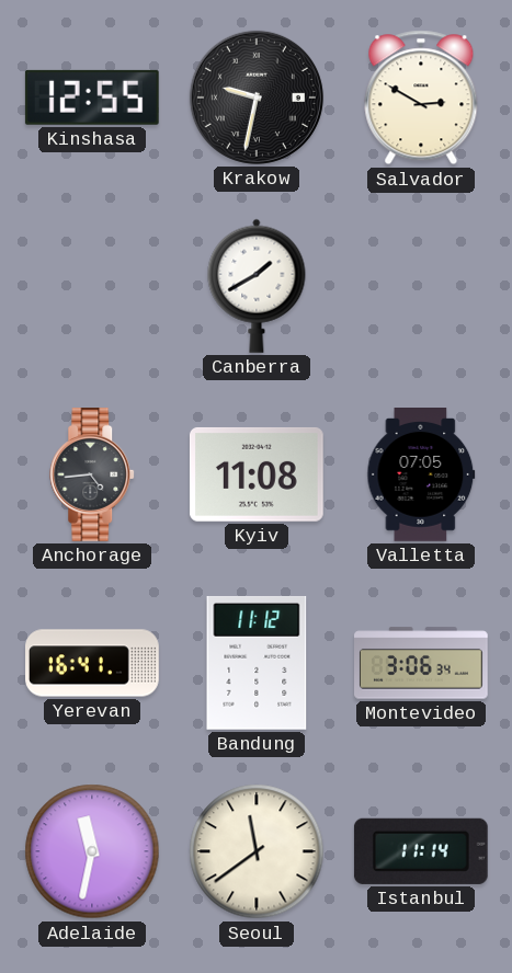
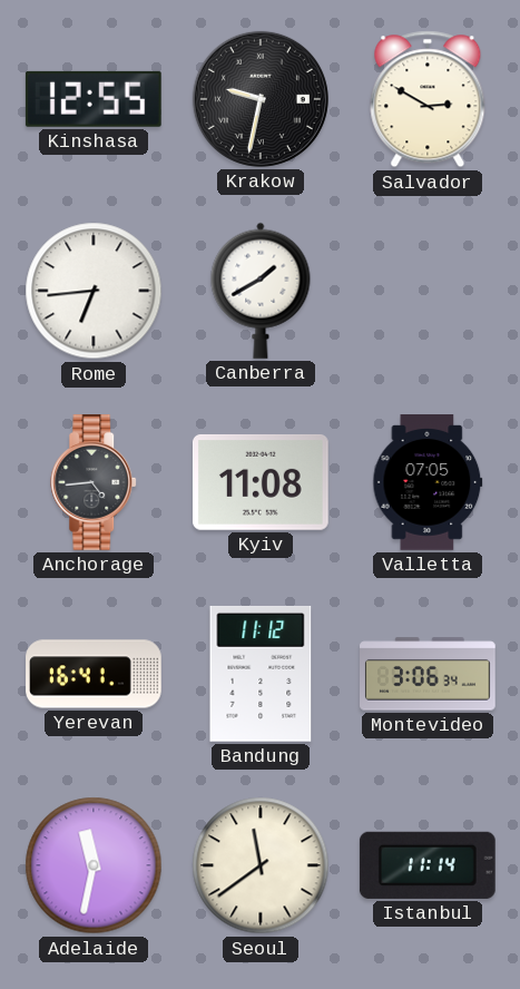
Rome: none -> 6:44 (94, 291)
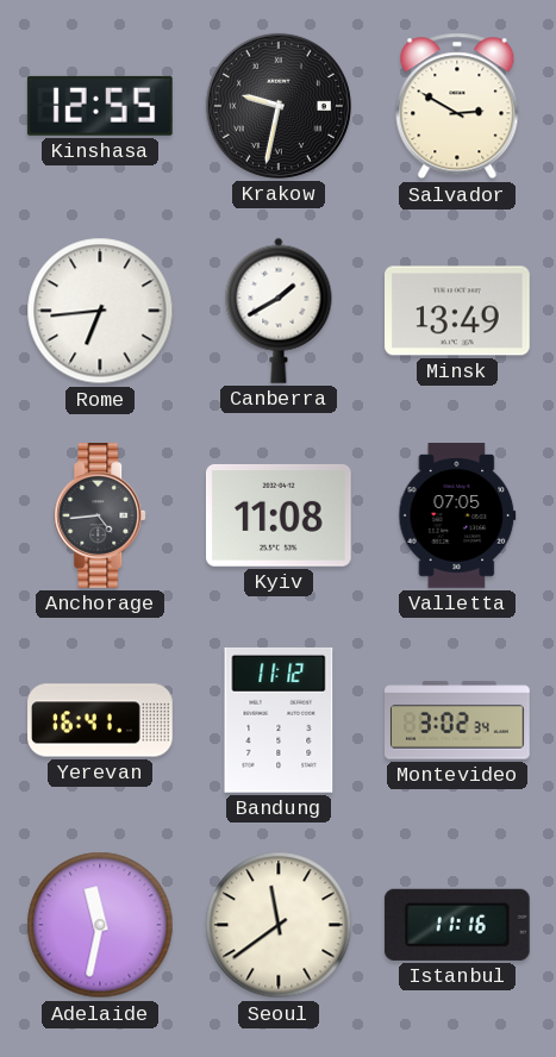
Minsk: none -> 13:49 (458, 311)
Montevideo: 3:06 -> 3:02 (458, 720)
Istanbul: 11:14 -> 11:16 (457, 925)
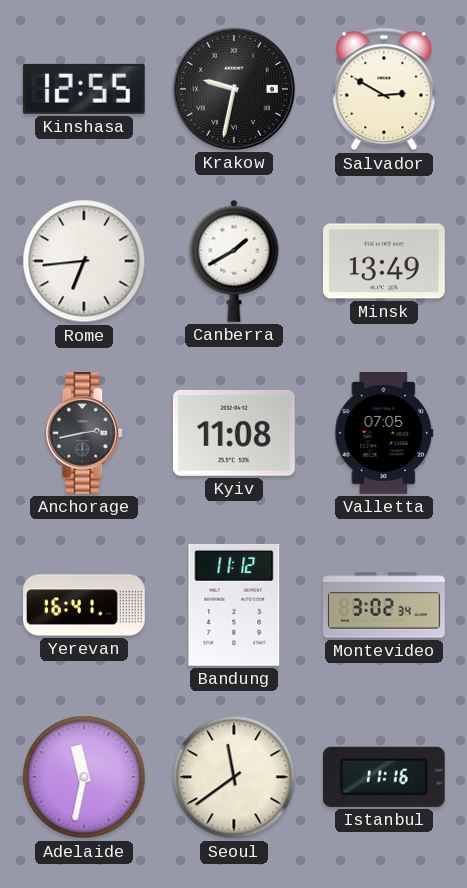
Anchorage: 4:44 -> 2:43 (85, 434)
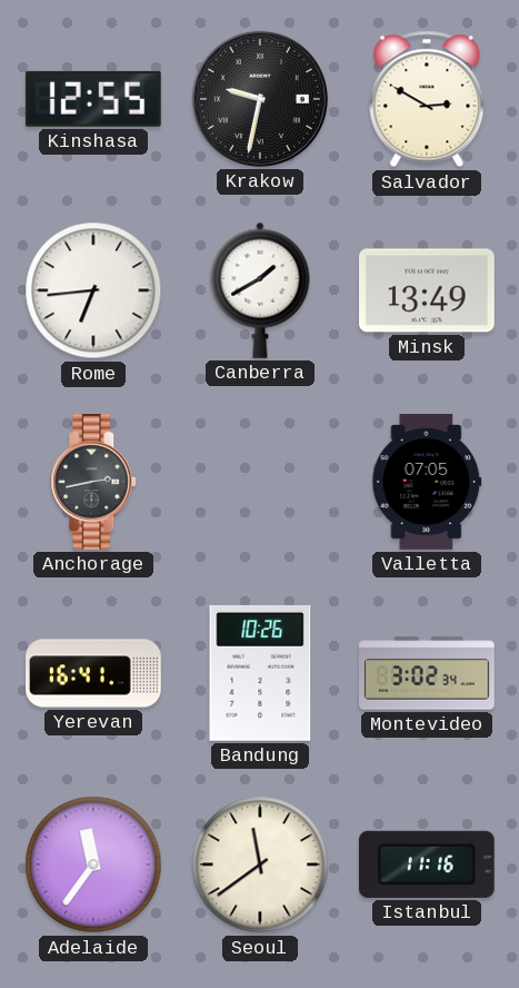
Kyiv: 11:08 -> none (234, 433)
Bandung: 11:12 -> 10:26 (260, 673)
Adelaide: 11:32 -> 11:36 (93, 864)
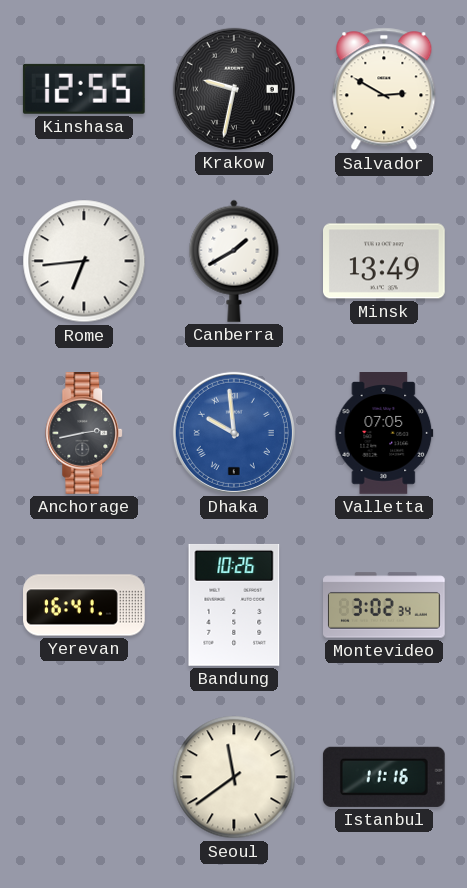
Dhaka: none -> 9:59 (234, 433)
Adelaide: 11:36 -> none (93, 864)
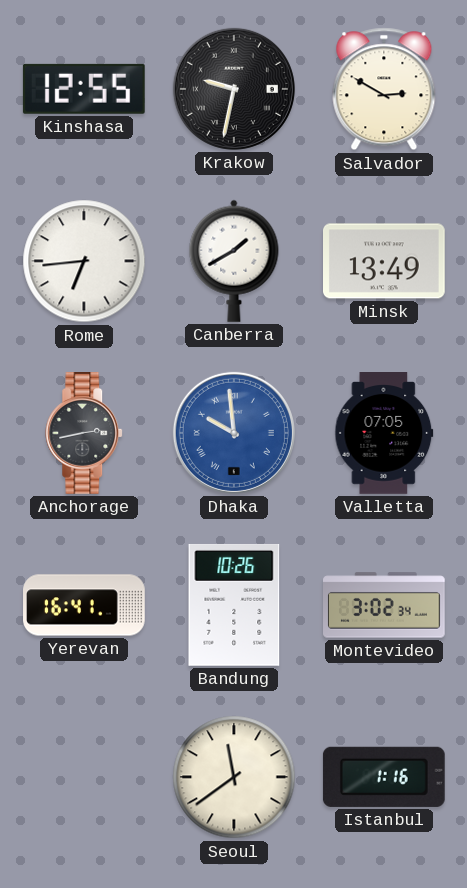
Istanbul: 11:16 -> 1:16 (384, 777)
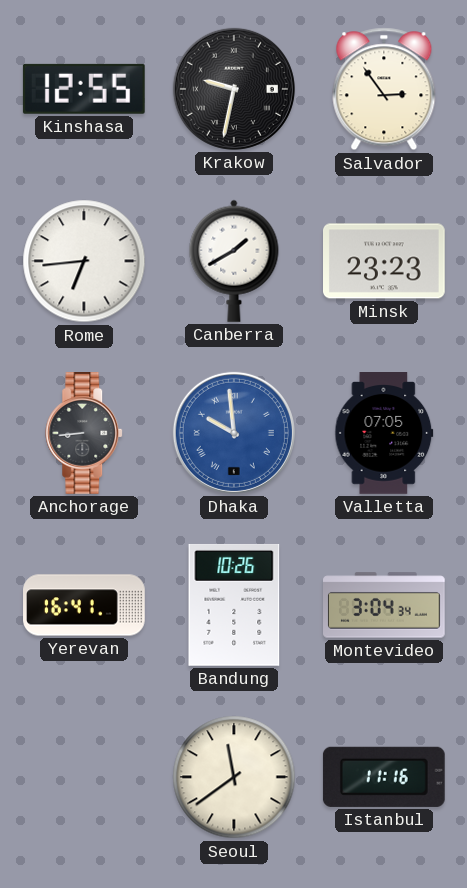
Salvador: 2:50 -> 2:54 (384, 89)
Minsk: 13:49 -> 23:23 (385, 261)
Anchorage: 2:43 -> 8:44 (85, 434)
Montevideo: 3:02 -> 3:04 (385, 605)
Istanbul: 1:16 -> 11:16 (384, 777)
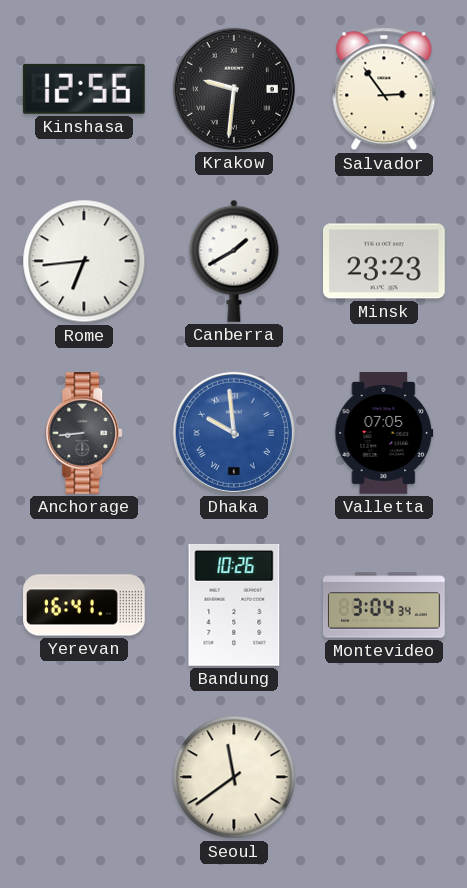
Kinshasa: 12:55 -> 12:56 (84, 89)
Krakow: 9:32 -> 9:31 (234, 89)
Istanbul: 11:16 -> none (384, 777)
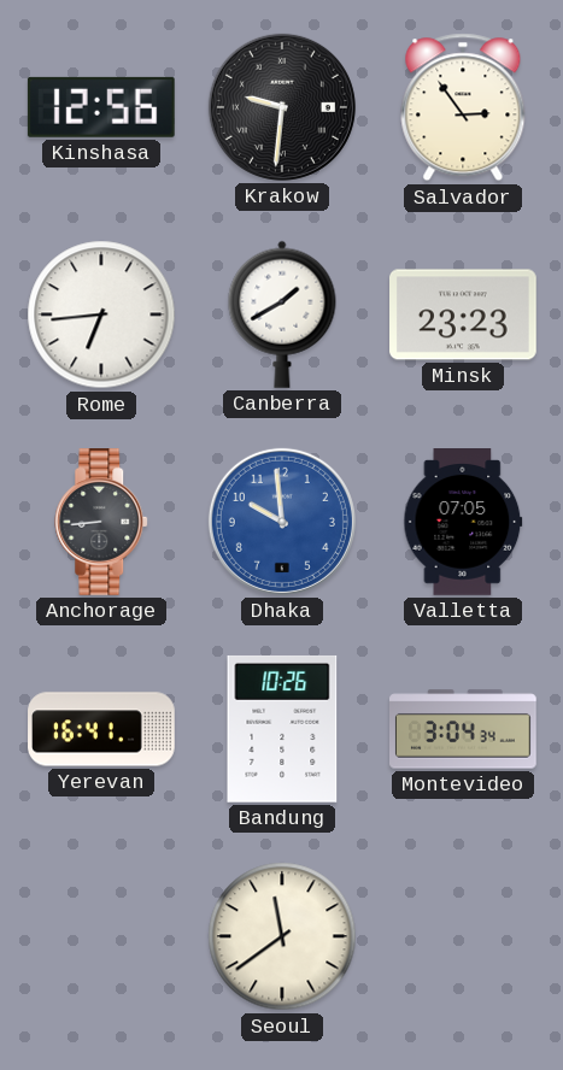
Dhaka numerals: Roman -> Arabic (282, 522)
